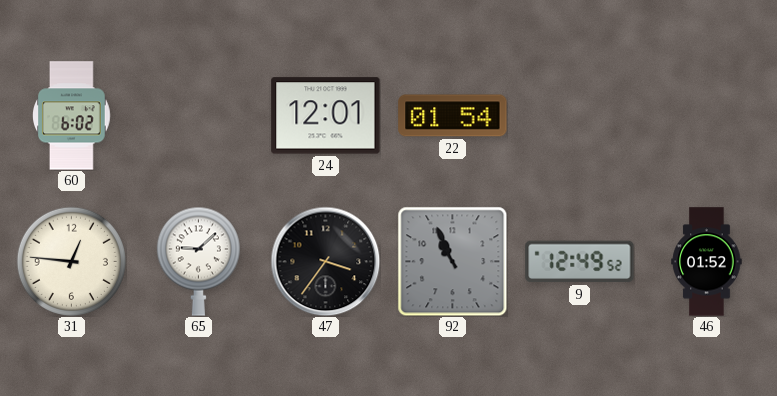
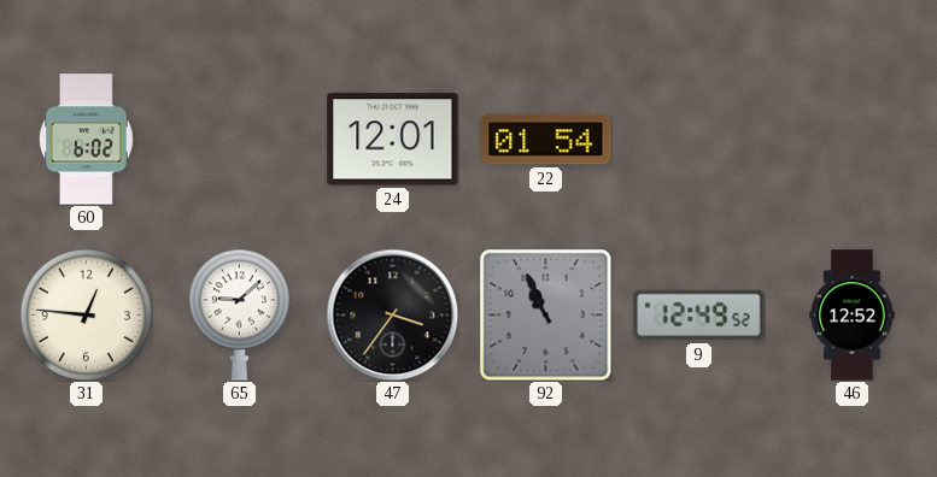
46: 01:52 -> 12:52 (853, 316)
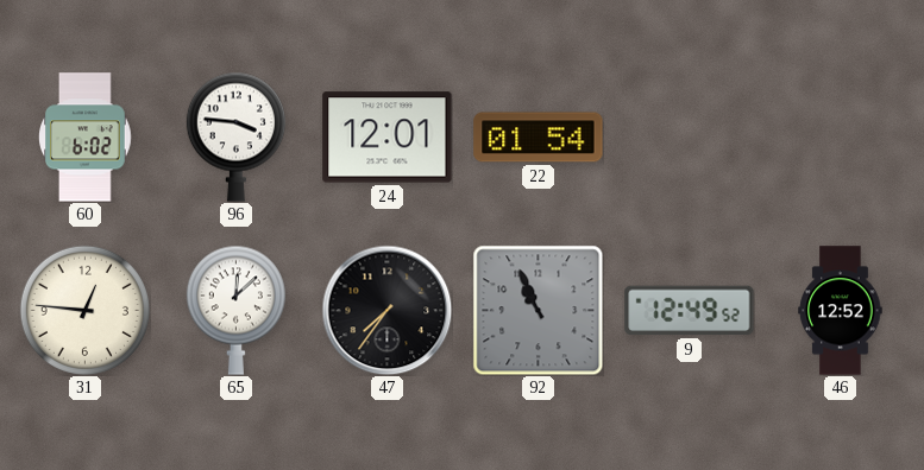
96: none -> 3:46 (235, 136)
65: 9:08 -> 12:08 (235, 310)
47: 3:36 -> 7:36 (386, 310)
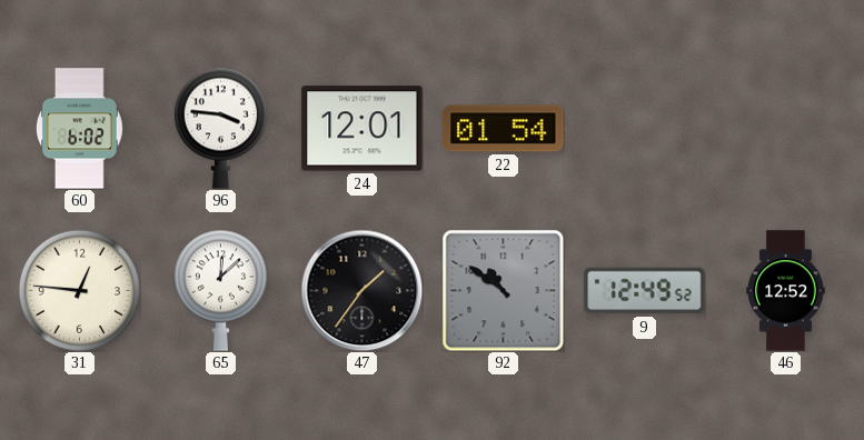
47: 7:36 -> 1:36 (361, 290)
92: 10:56 -> 10:51 (503, 290)
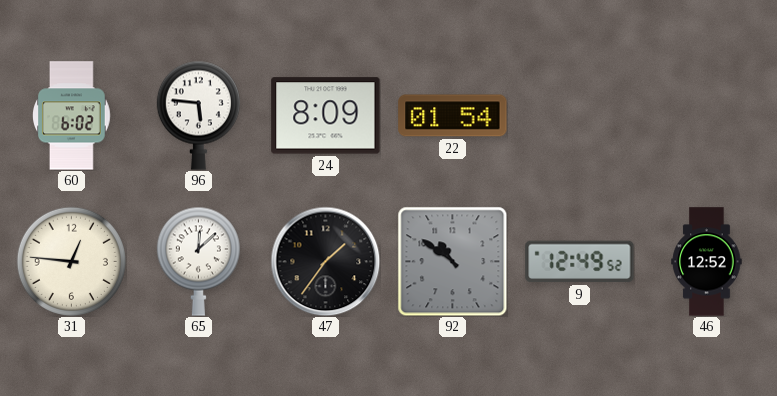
96: 3:46 -> 5:46 (198, 115)
24: 12:01 -> 8:09 (326, 116)
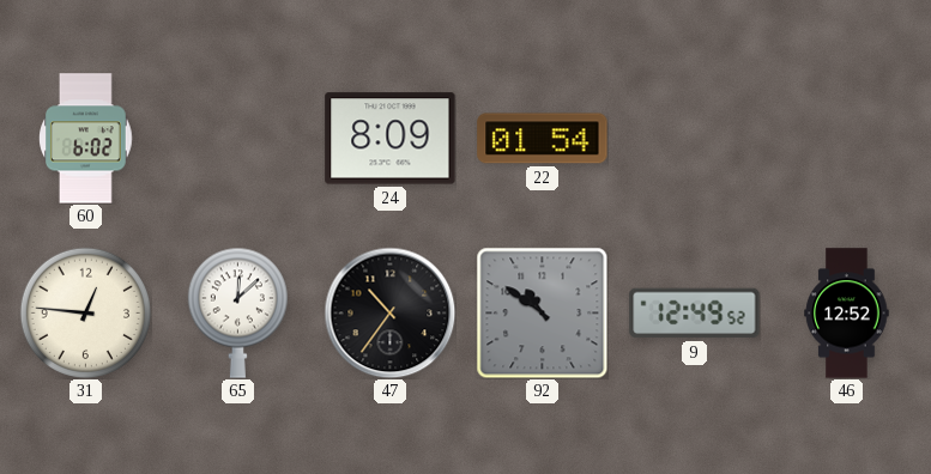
96: 5:46 -> none (198, 115)
47: 1:36 -> 10:36 (389, 312)
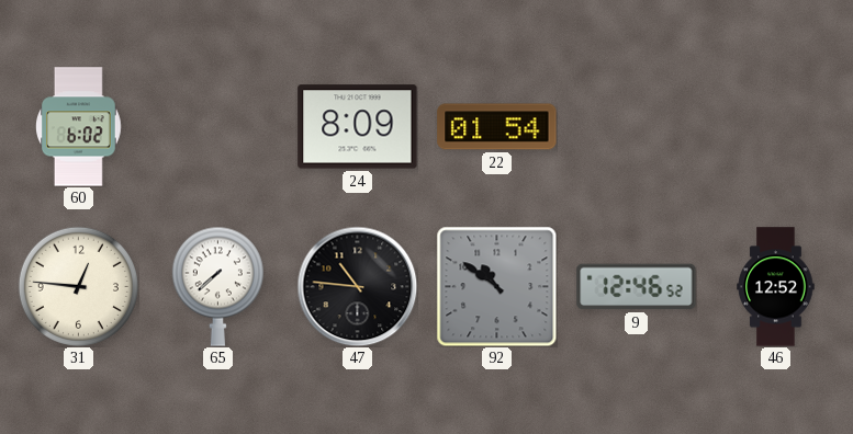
65: 12:08 -> 7:38 (217, 286)
47: 10:36 -> 10:46 (357, 286)
9: 12:49 -> 12:46 (637, 287)
